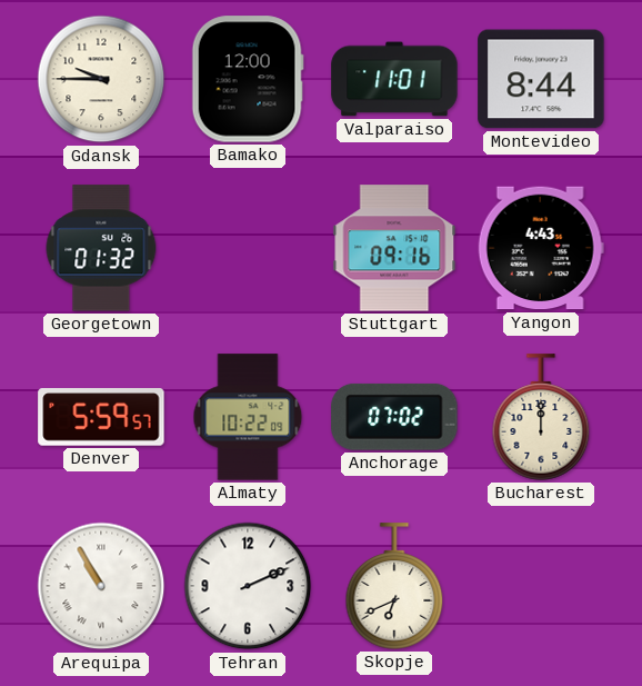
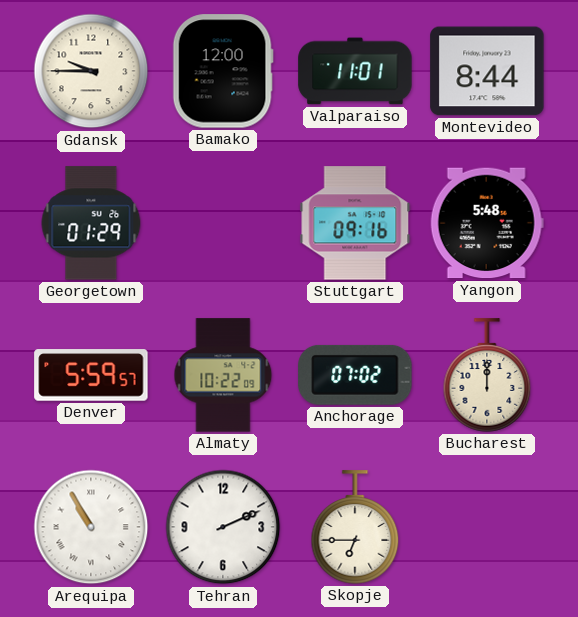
Georgetown: 01:32 -> 01:29 (91, 223)
Yangon: 4:43 -> 5:48 (487, 223)
Skopje: 6:41 -> 6:45 (355, 527)
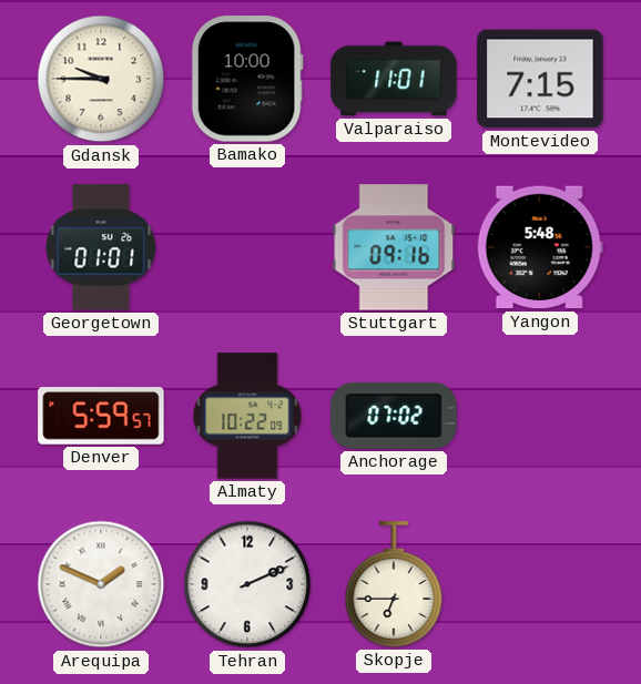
Bamako: 12:00 -> 10:00 (247, 79)
Montevideo: 8:44 -> 7:15 (540, 79)
Georgetown: 01:29 -> 01:01 (101, 247)
Bucharest: 12:00 -> none (487, 375)
Arequipa: 10:55 -> 1:49 (101, 584)
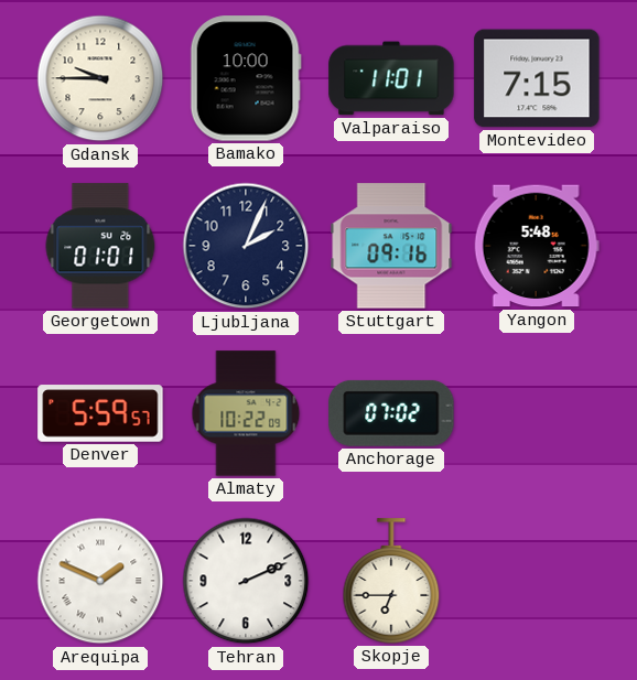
Ljubljana: none -> 2:04 (246, 246)
